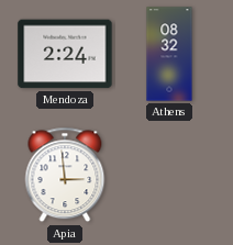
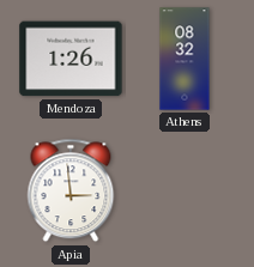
Mendoza: 2:24 -> 1:26 (71, 59)
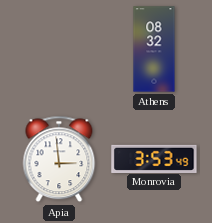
Mendoza: 1:26 -> none (71, 59)
Monrovia: none -> 3:53 (154, 158)
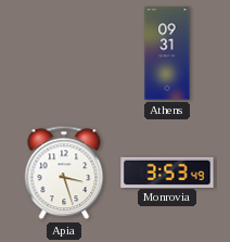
Athens: 08:32 -> 09:31 (167, 53)
Apia: 2:59 -> 3:27 (64, 173)
